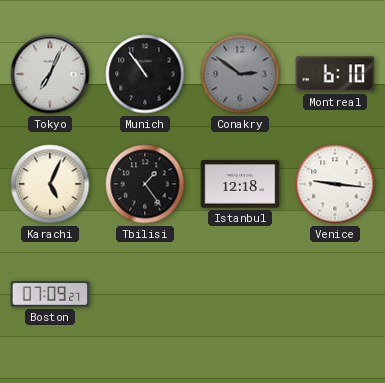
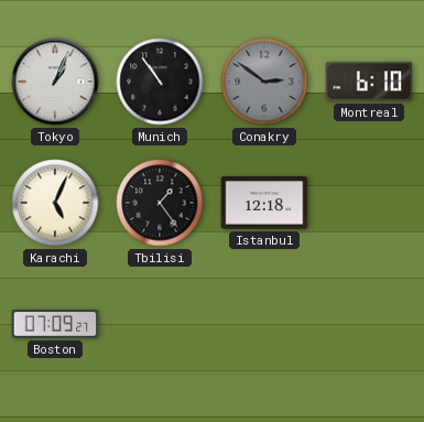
Tokyo: 7:04 -> 1:04 (55, 82)
Venice: 9:16 -> none (335, 184)
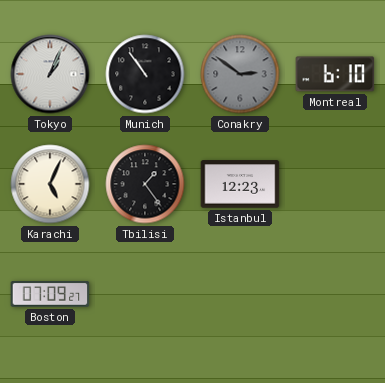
Istanbul: 12:18 -> 12:23 (240, 184)
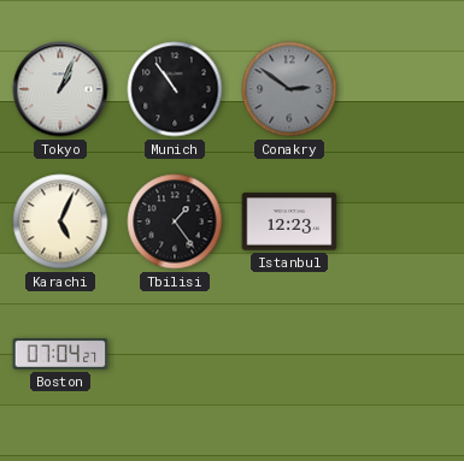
Montreal: 6:10 -> none (335, 74)
Boston: 07:09 -> 07:04 (60, 355)
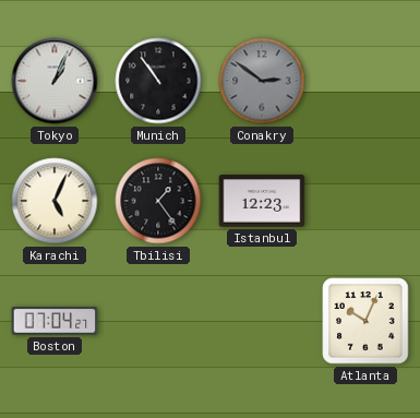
Atlanta: none -> 10:04 (365, 321)
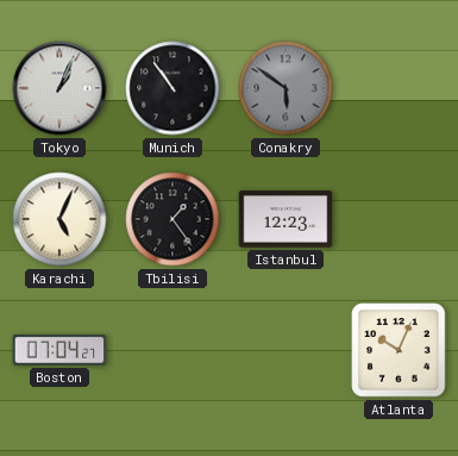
Conakry: 2:51 -> 5:51 (286, 88)
